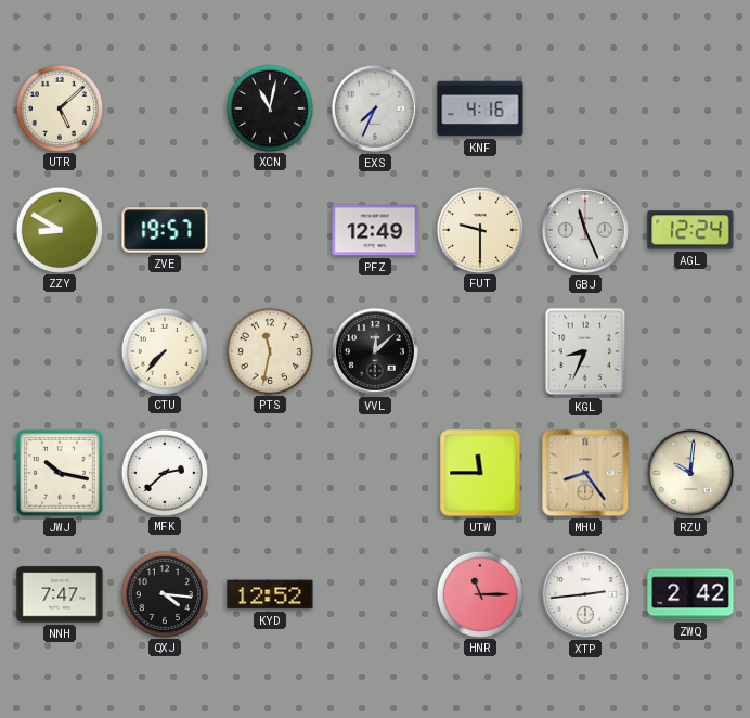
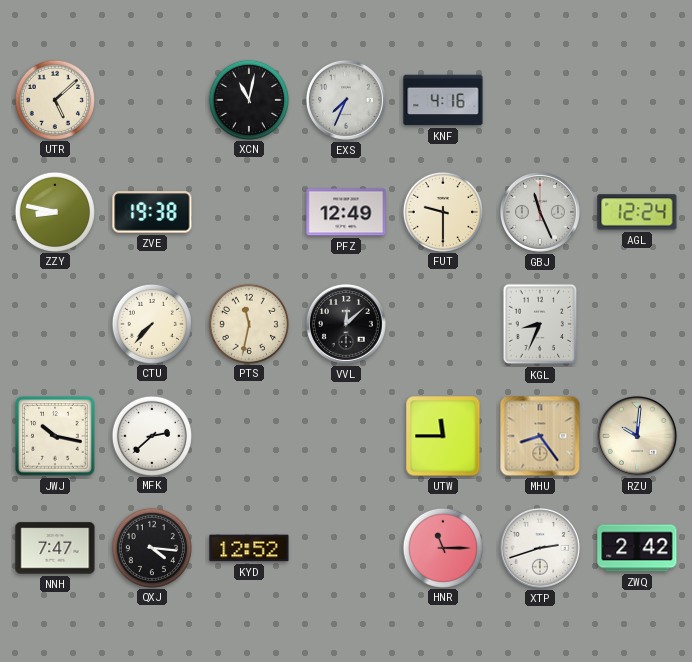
ZZY: 8:50 -> 8:47 (54, 211)
ZVE: 19:57 -> 19:38 (152, 212)
XTP: 2:44 -> 2:42 (540, 548)
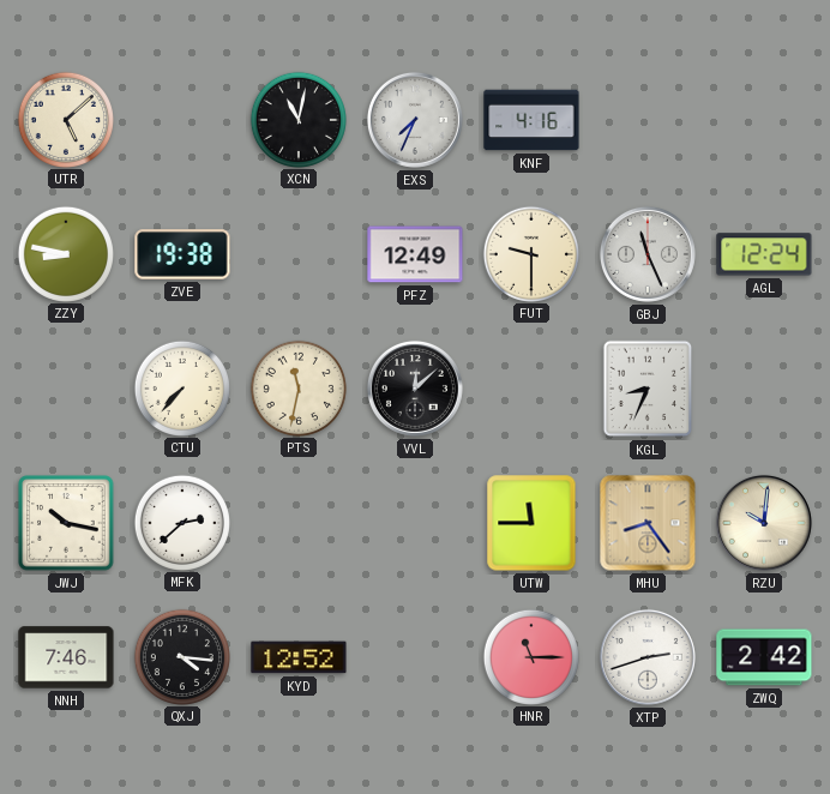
NNH: 7:47 -> 7:46 (66, 657)
